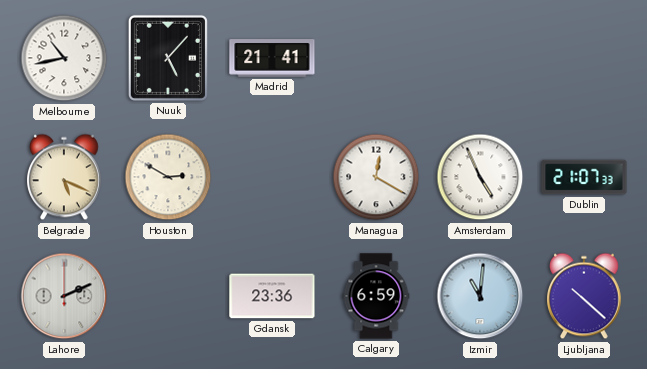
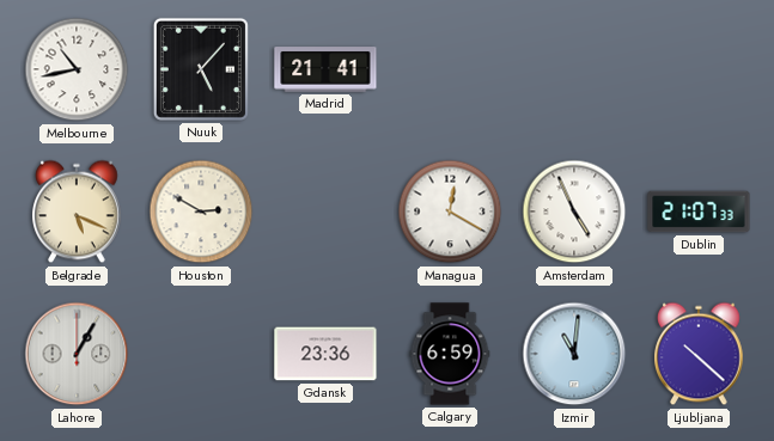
Lahore: 2:11 -> 1:05 (77, 354)
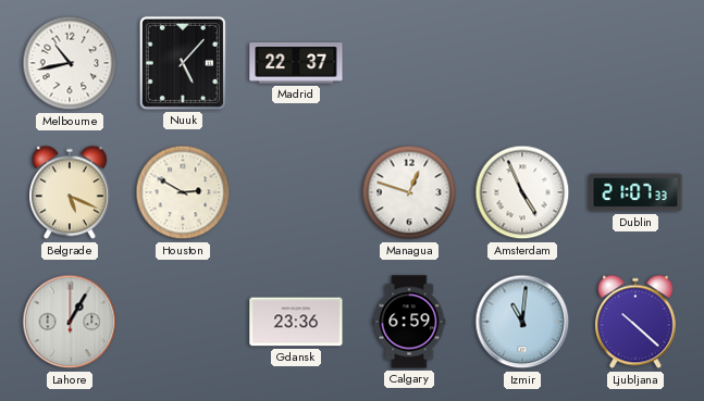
Madrid: 21:41 -> 22:37 (296, 63)
Managua: 12:20 -> 12:48 (409, 192)
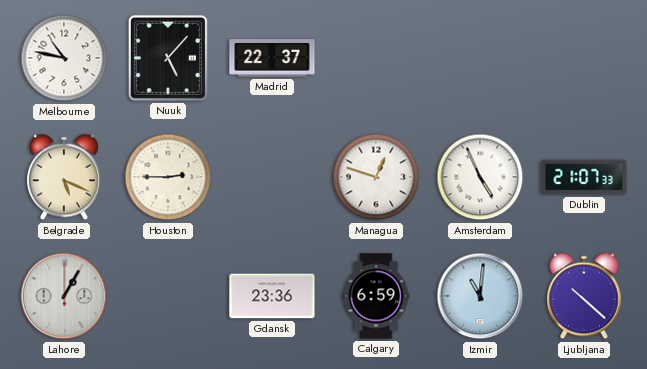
Melbourne: 10:43 -> 10:47 (64, 58)
Houston: 2:50 -> 2:45 (168, 177)
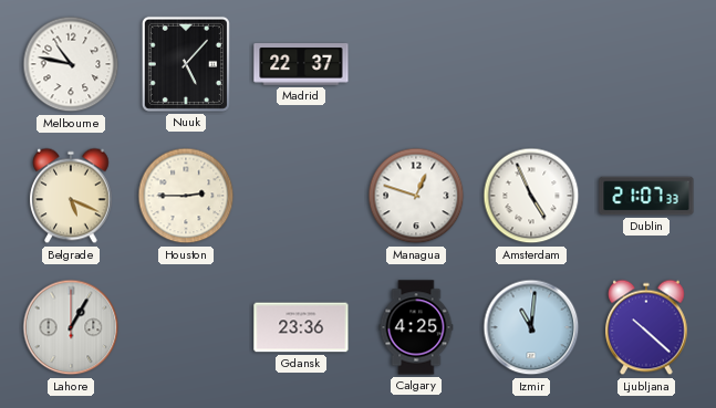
Calgary: 6:59 -> 4:25 (416, 327)
